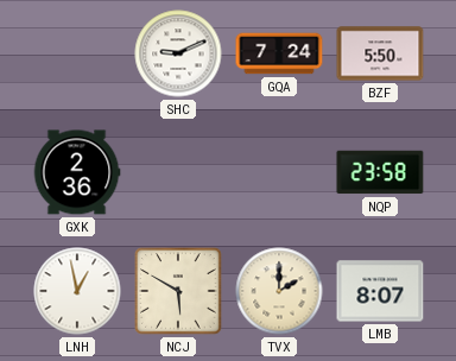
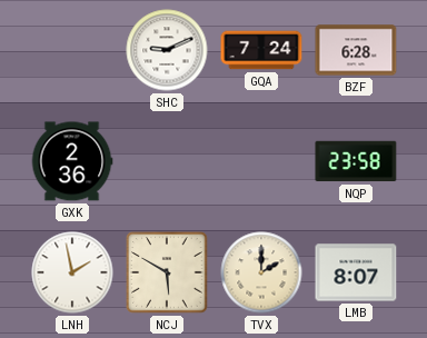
BZF: 5:50 -> 6:28 (356, 50)
LNH: 12:58 -> 1:58 (72, 272)
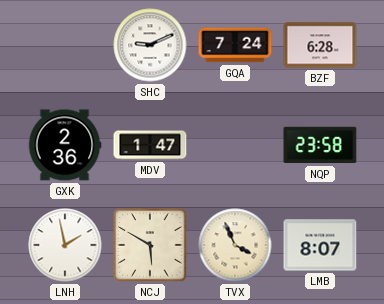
MDV: none -> 1:47 (150, 145)
TVX: 2:00 -> 3:56 (235, 245)
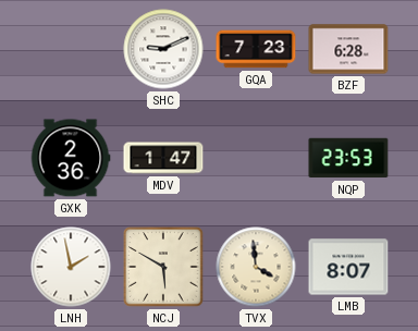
GQA: 7:24 -> 7:23 (256, 49)
NQP: 23:58 -> 23:53 (348, 158)
TVX: 3:56 -> 3:59 (256, 267)
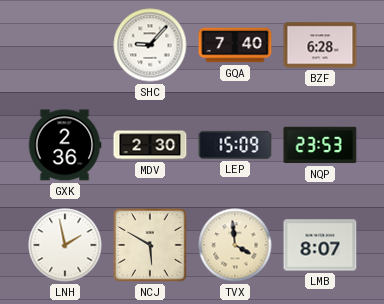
SHC: 9:11 -> 9:07 (150, 45)
GQA: 7:23 -> 7:40 (235, 45)
MDV: 1:47 -> 2:30 (150, 145)
LEP: none -> 15:09 (235, 145)
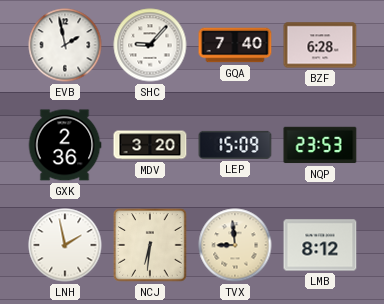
EVB: none -> 1:58 (65, 45)
MDV: 2:30 -> 3:20 (150, 145)
NCJ: 5:50 -> 6:31 (150, 245)
TVX: 3:59 -> 8:59 (235, 245)
LMB: 8:07 -> 8:12 (320, 245)
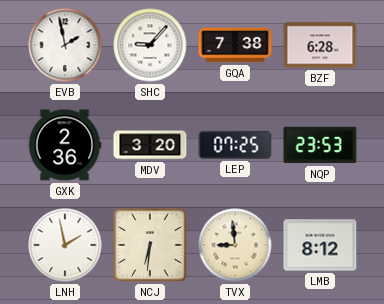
GQA: 7:40 -> 7:38 (235, 45)
LEP: 15:09 -> 07:25 (235, 145)
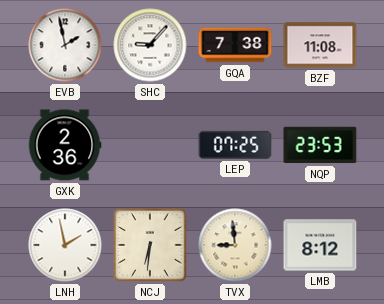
BZF: 6:28 -> 11:08 (320, 45)
MDV: 3:20 -> none (150, 145)
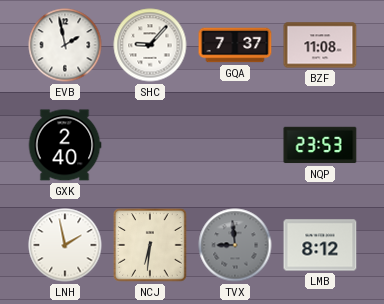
GQA: 7:38 -> 7:37 (235, 45)
GXK: 2:36 -> 2:40 (65, 145)
LEP: 07:25 -> none (235, 145)
TVX dial: cream -> grey (235, 245)
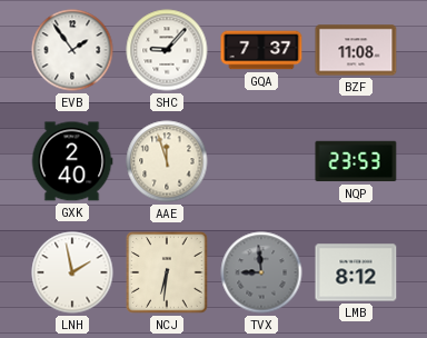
EVB: 1:58 -> 1:54 (72, 50)
AAE: none -> 11:57 (167, 161)
